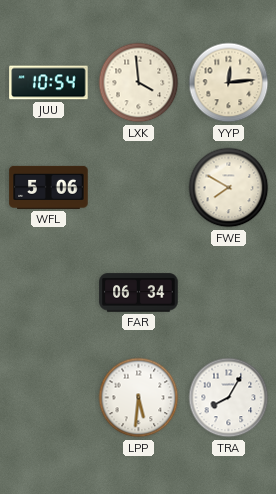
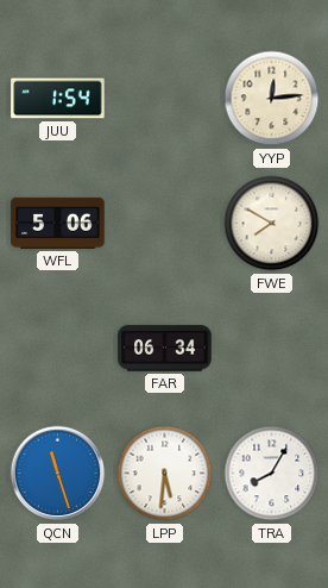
JUU: 10:54 -> 1:54 (58, 99)
LXK: 3:59 -> none (139, 83)
QCN: none -> 11:27 (58, 474)
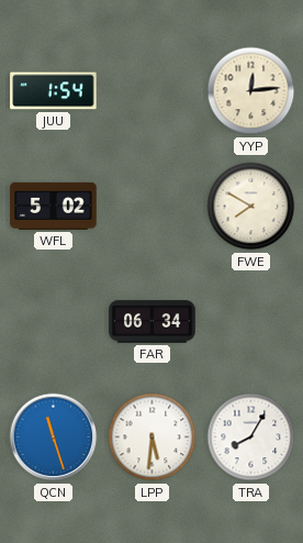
WFL: 5:06 -> 5:02 (54, 206)
